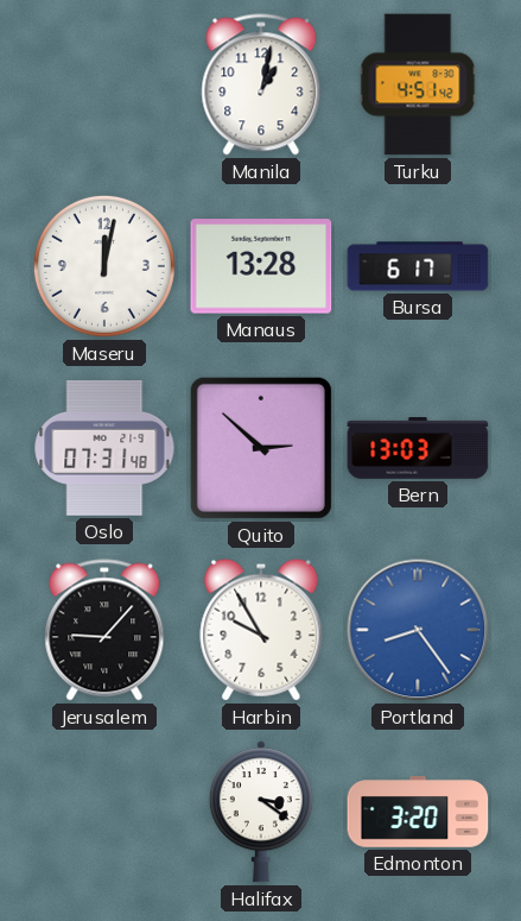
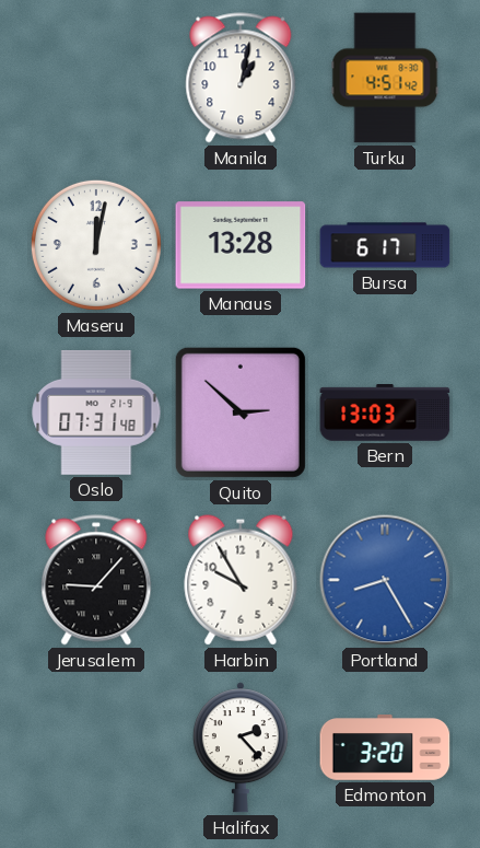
Portland: 8:24 -> 8:25 (385, 580)
Halifax: 3:21 -> 2:23 (241, 747)
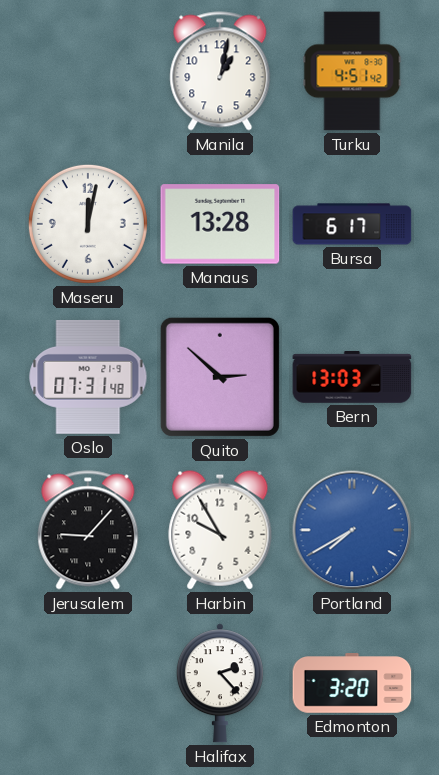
Portland: 8:25 -> 7:40 (352, 530)
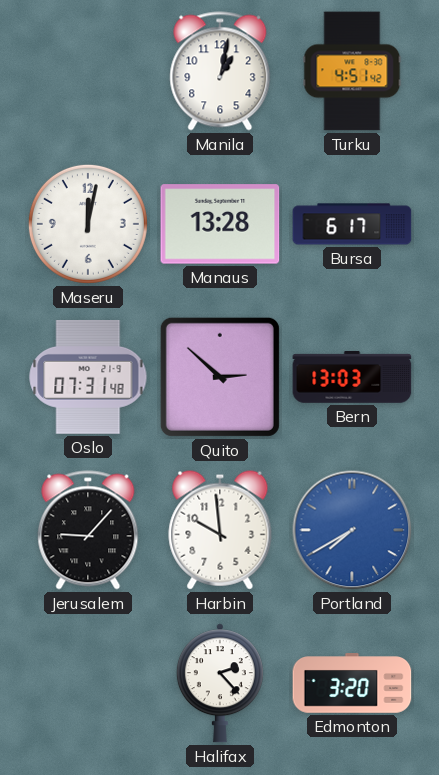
Harbin: 9:55 -> 9:59 (220, 530)
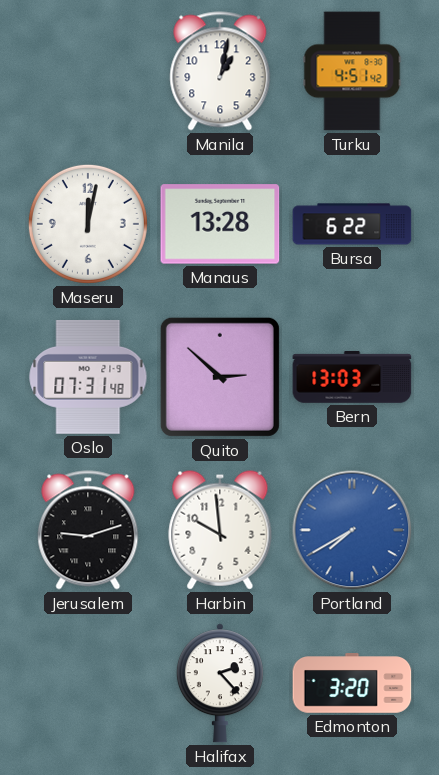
Bursa: 6:17 -> 6:22 (352, 224)
Jerusalem: 9:07 -> 9:12 (88, 530)
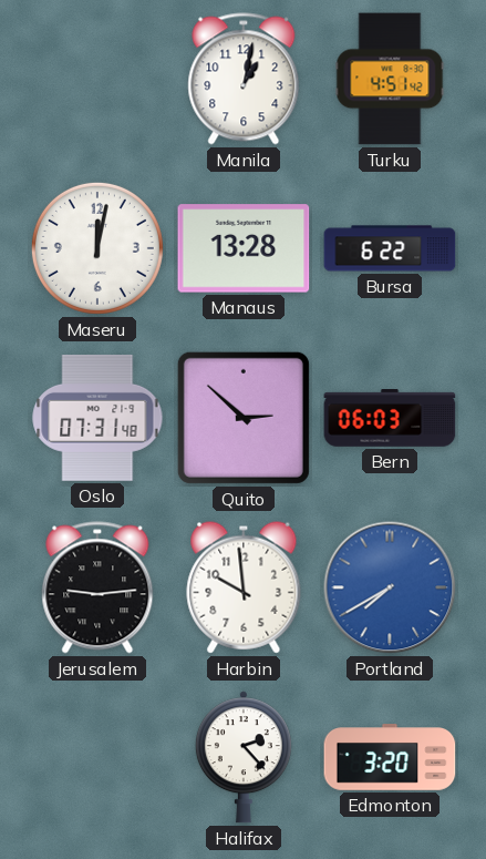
Bern: 13:03 -> 06:03 (390, 419)
Jerusalem: 9:12 -> 9:14 (97, 587)
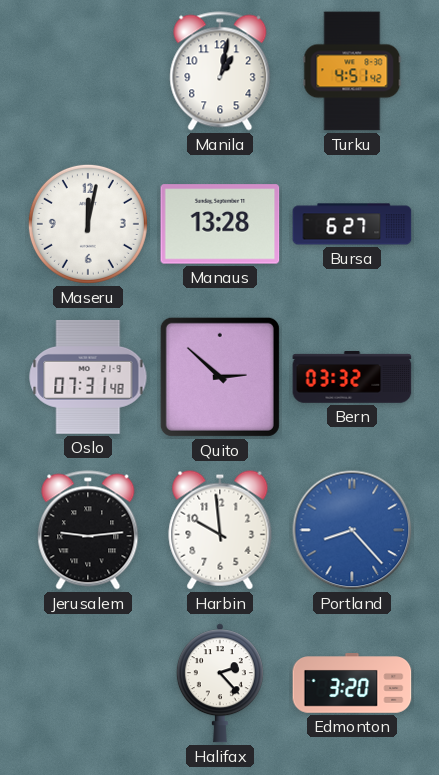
Bursa: 6:22 -> 6:27 (352, 224)
Bern: 06:03 -> 03:32 (352, 378)
Portland: 7:40 -> 8:23 (352, 530)
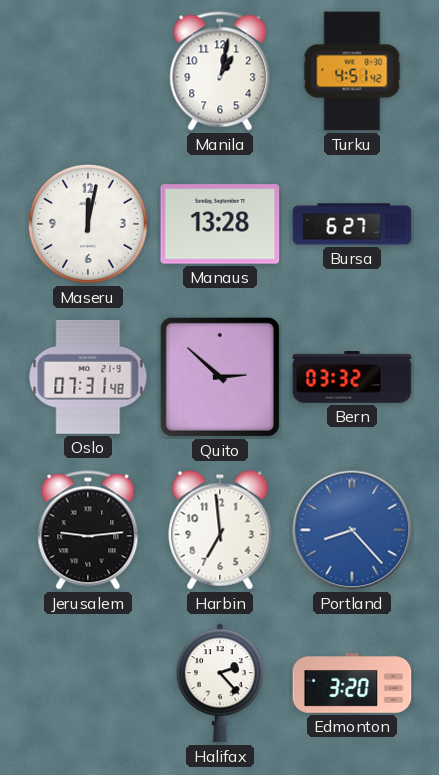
Harbin: 9:59 -> 6:59 (220, 530)
